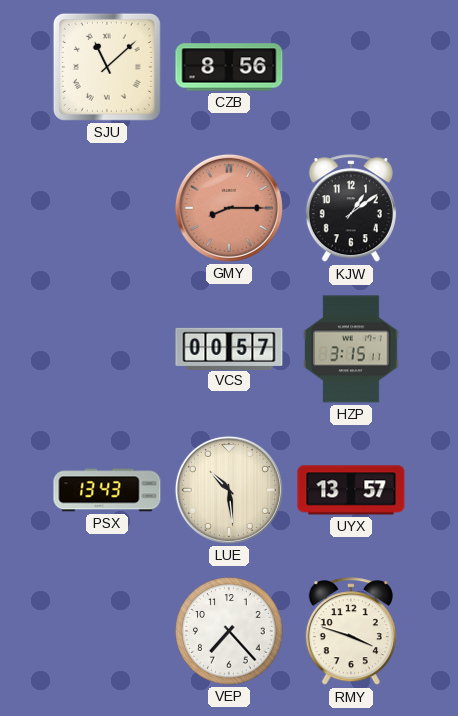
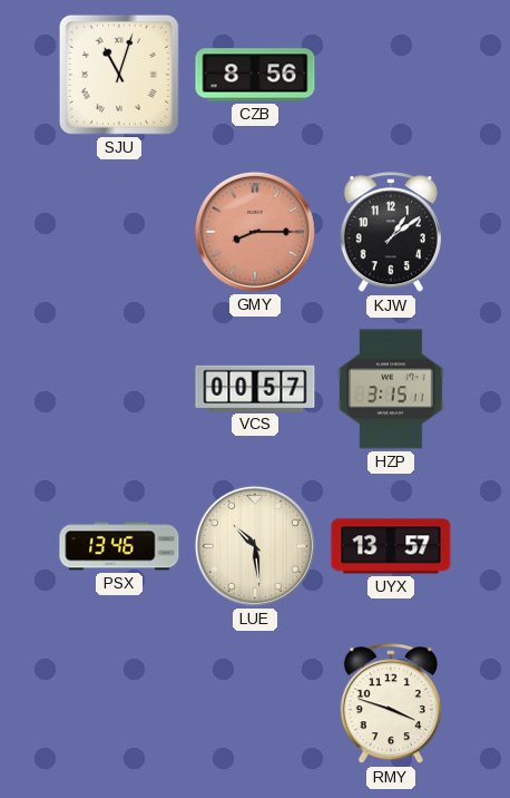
SJU: 11:08 -> 11:03 (119, 75)
PSX: 13:43 -> 13:46 (119, 546)
VEP: 7:23 -> none (229, 631)
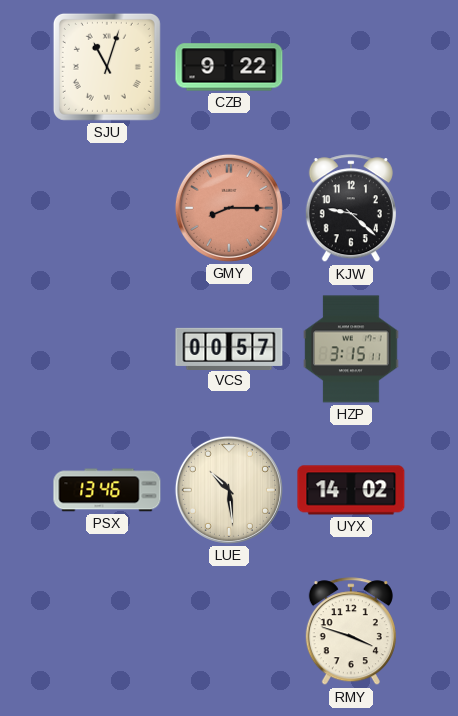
CZB: 8:56 -> 9:22 (229, 67)
KJW: 1:09 -> 9:22 (351, 209)
UYX: 13:57 -> 14:02 (351, 490)
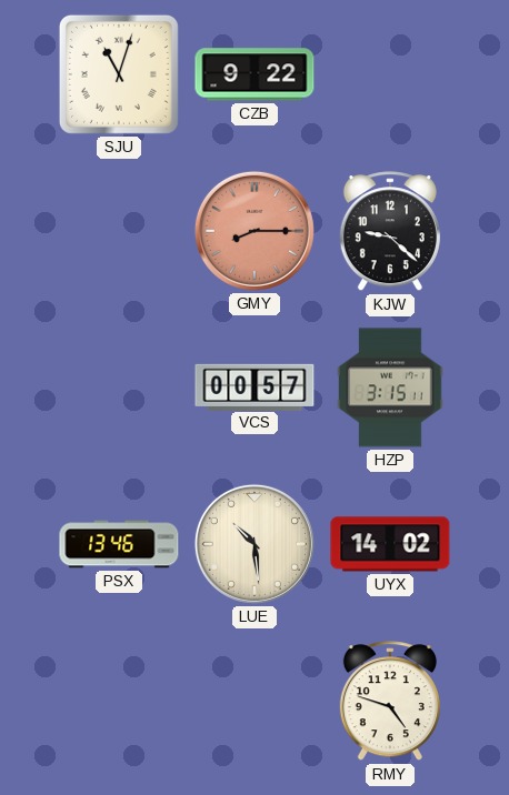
RMY: 3:48 -> 4:48 (390, 702)
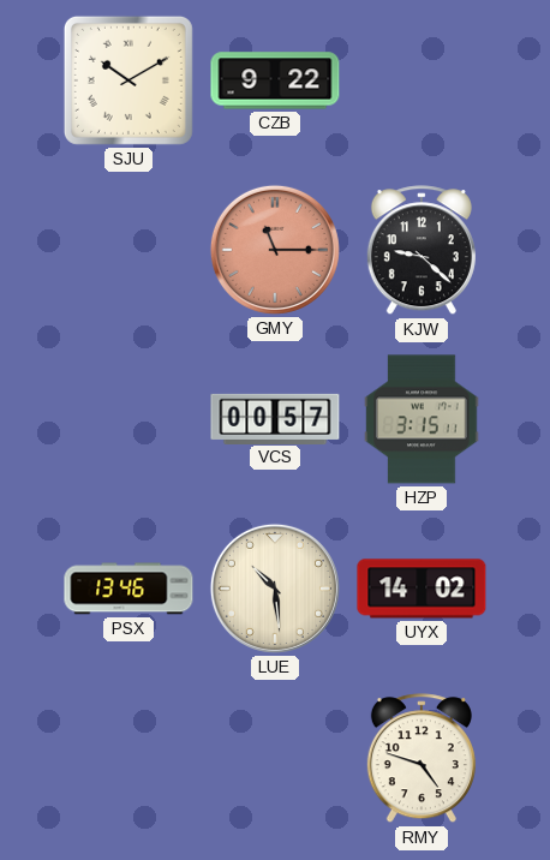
SJU: 11:03 -> 10:10 (128, 80)
GMY: 8:15 -> 11:15 (275, 250)
